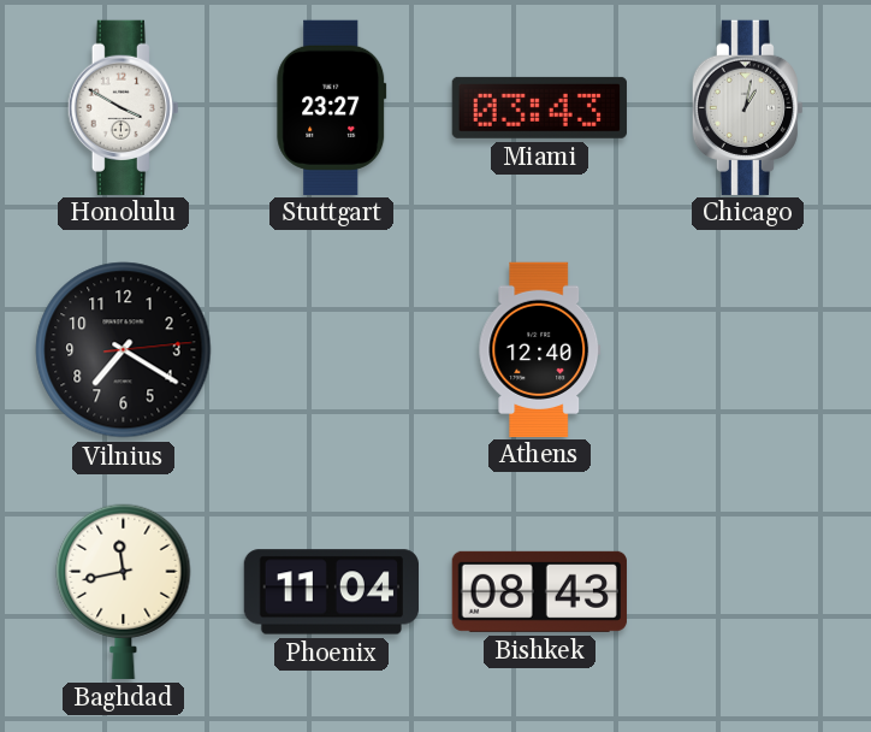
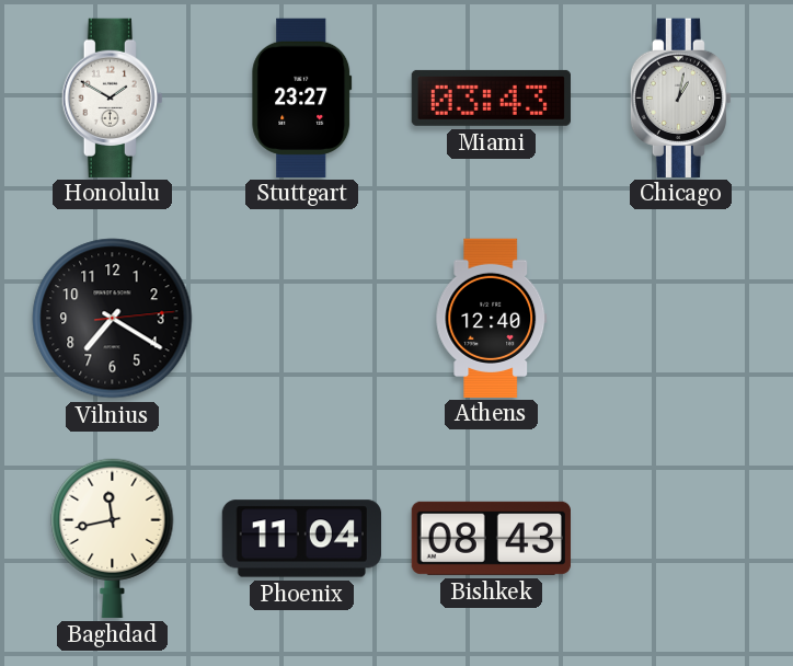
Honolulu: 3:50 -> 1:50 (112, 97)
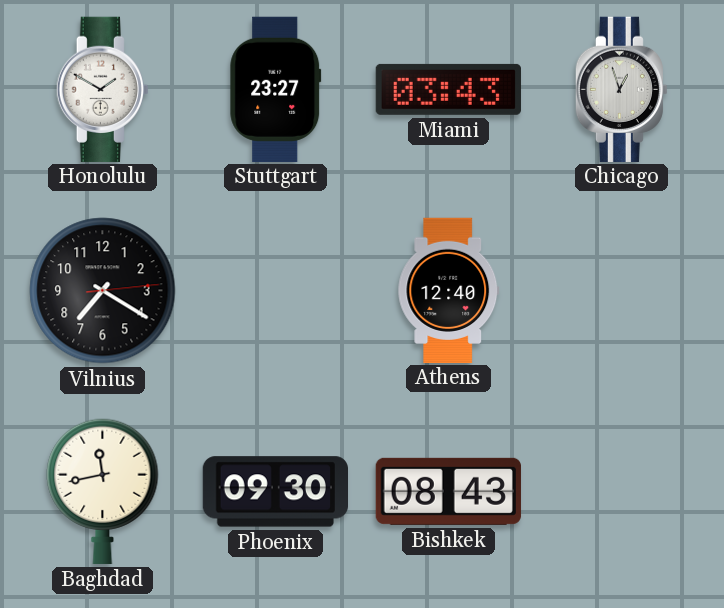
Chicago: 1:02 -> 12:57 (621, 89)
Phoenix: 11:04 -> 09:30 (275, 492)
